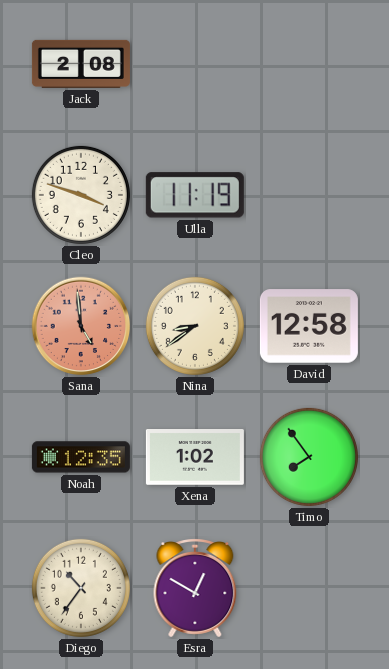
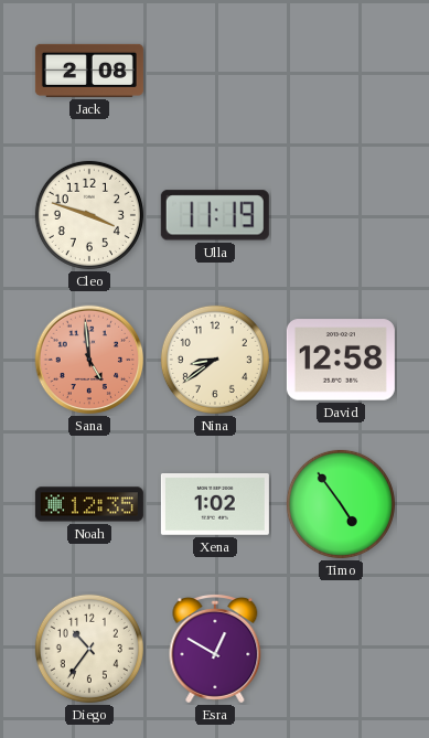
Timo: 7:54 -> 4:54 (341, 504)
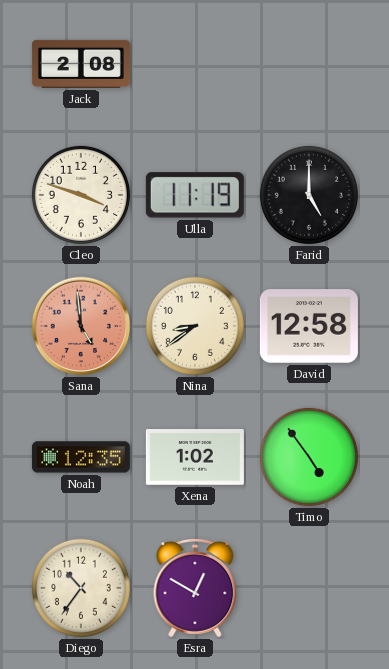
Farid: none -> 5:00 (309, 195)
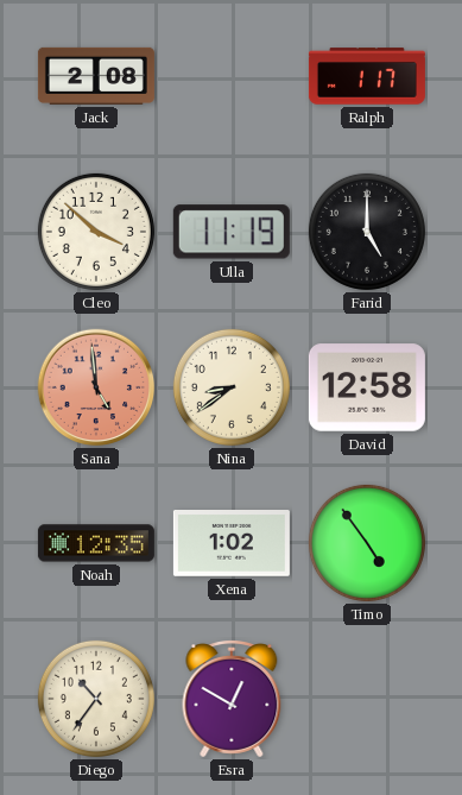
Ralph: none -> 1:17 (367, 76)
Cleo: 3:48 -> 3:52 (96, 232)
